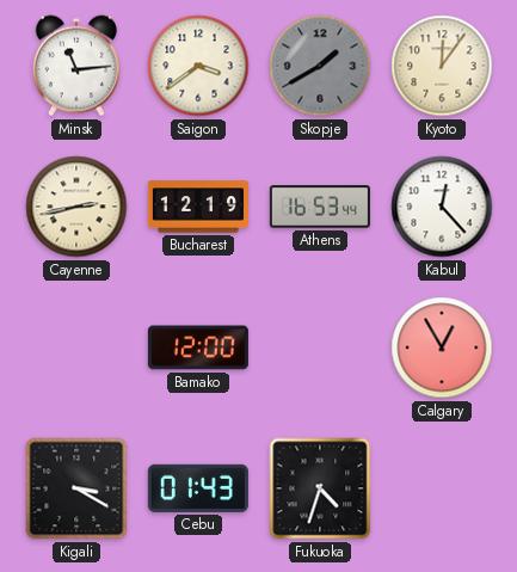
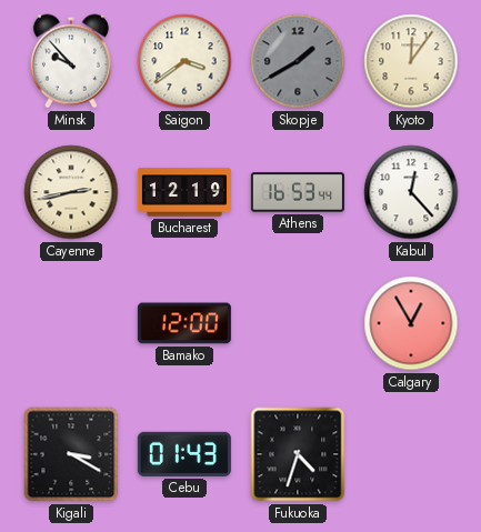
Minsk: 11:14 -> 9:53 (71, 61)
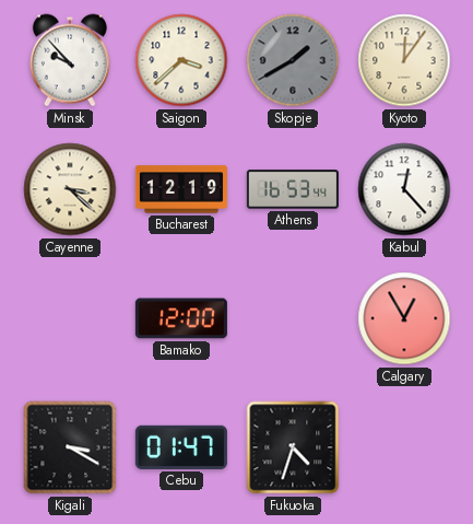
Saigon: 3:39 -> 3:38 (181, 60)
Cayenne: 2:43 -> 3:22 (70, 189)
Cebu: 01:43 -> 01:47 (181, 447)
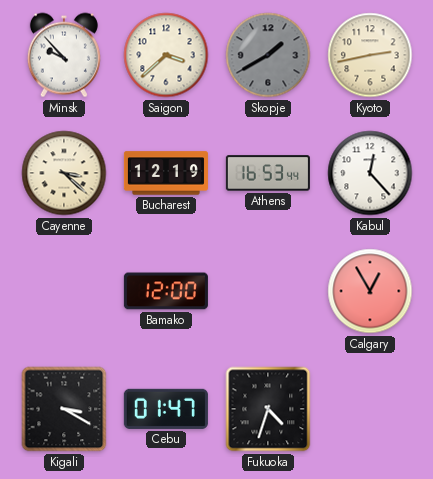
Kyoto: 12:06 -> 2:43 (370, 55)
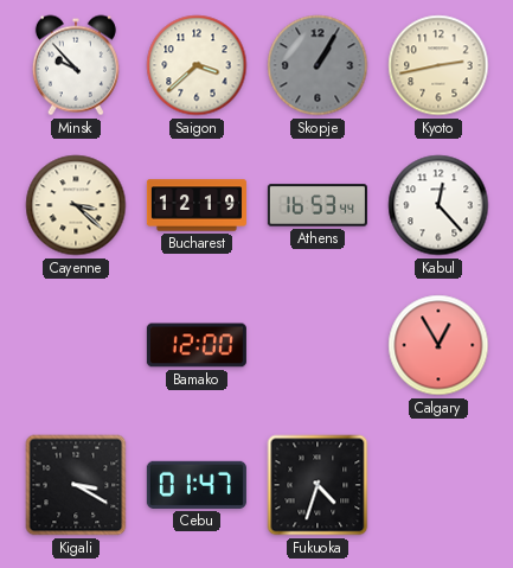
Skopje: 1:40 -> 1:05 (318, 65)
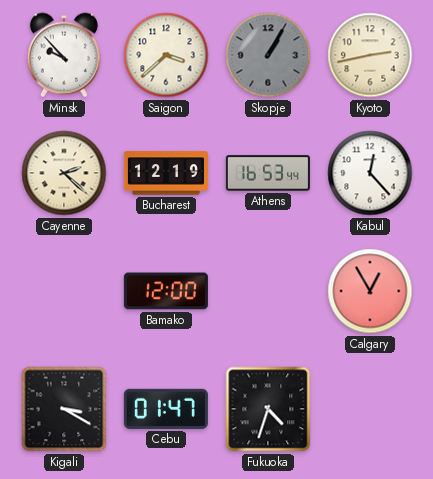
Cayenne: 3:22 -> 2:22 (64, 173)
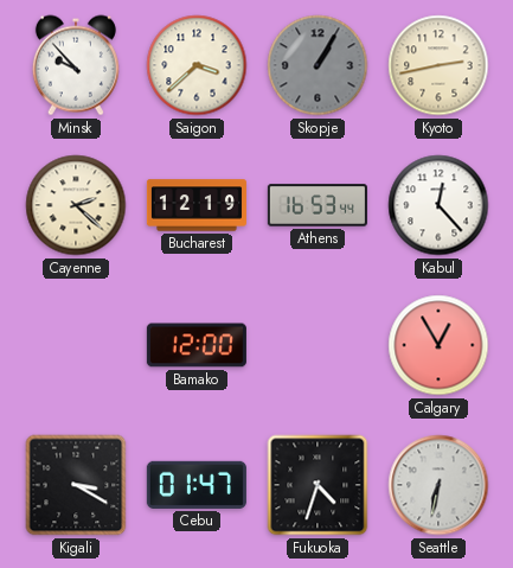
Seattle: none -> 6:32 (438, 485)
